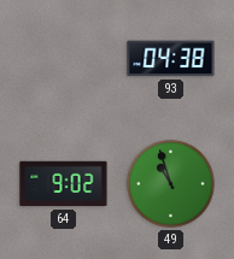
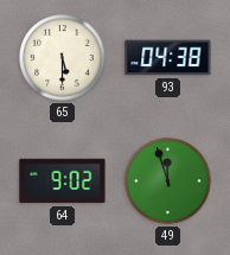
65: none -> 5:30 (63, 58)
49: 10:57 -> 11:57 (168, 181)
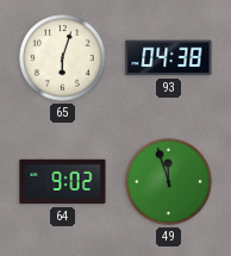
65: 5:30 -> 6:03 (63, 58)
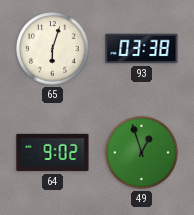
93: 04:38 -> 03:38 (142, 49)
49: 11:57 -> 12:57 (142, 153)
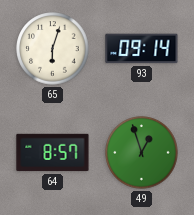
93: 03:38 -> 09:14 (142, 49)
64: 9:02 -> 8:57 (53, 153)
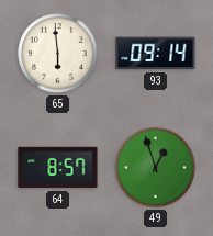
65: 6:03 -> 5:59 (58, 54)
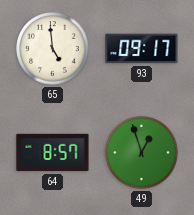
65: 5:59 -> 4:59 (53, 49)
93: 09:14 -> 09:17 (142, 49)
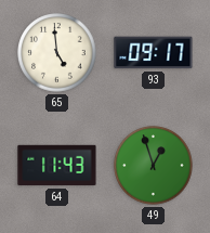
64: 8:57 -> 11:43 (57, 166)
